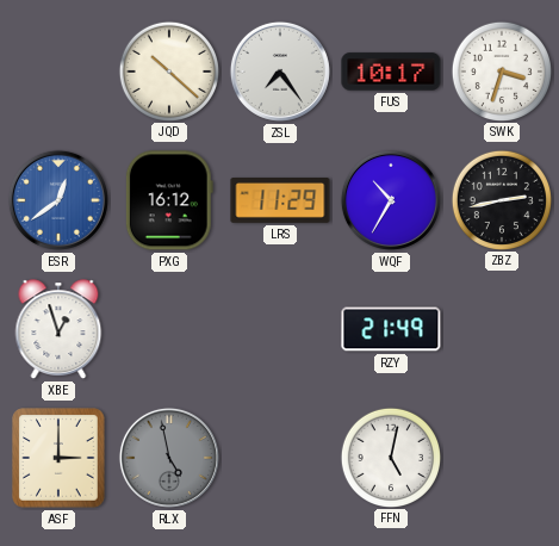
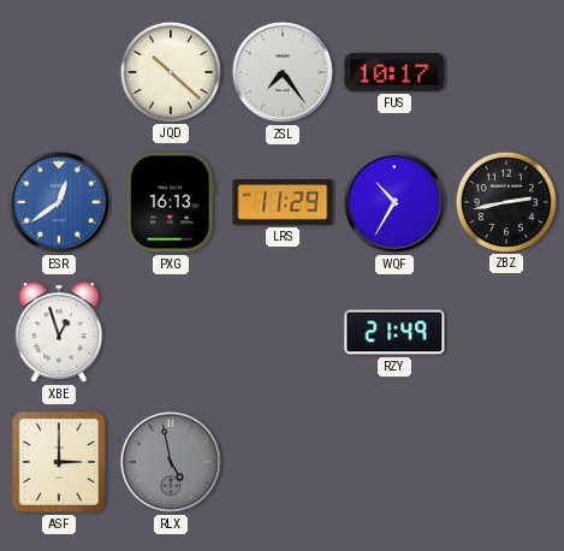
SWK: 3:33 -> none (501, 70)
PXG: 16:12 -> 16:13 (171, 202)
FFN: 5:02 -> none (390, 457)
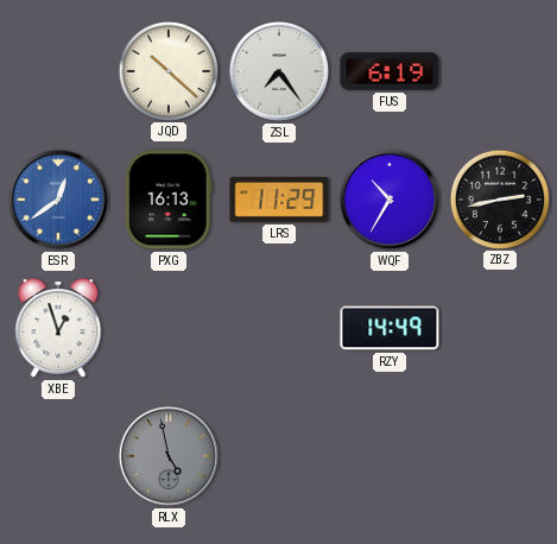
FUS: 10:17 -> 6:19 (390, 71)
RZY: 21:49 -> 14:49 (390, 328)
ASF: 3:00 -> none (59, 462)
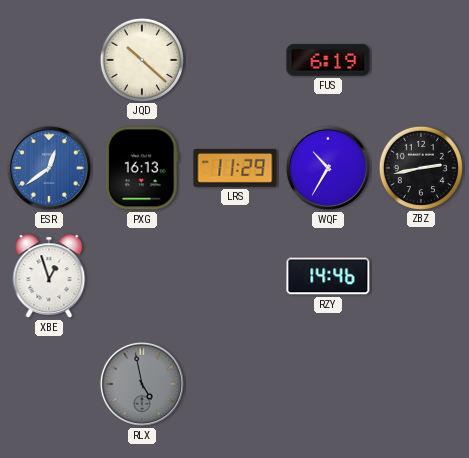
ZSL: 7:24 -> none (279, 71)
RZY: 14:49 -> 14:46 (328, 276)
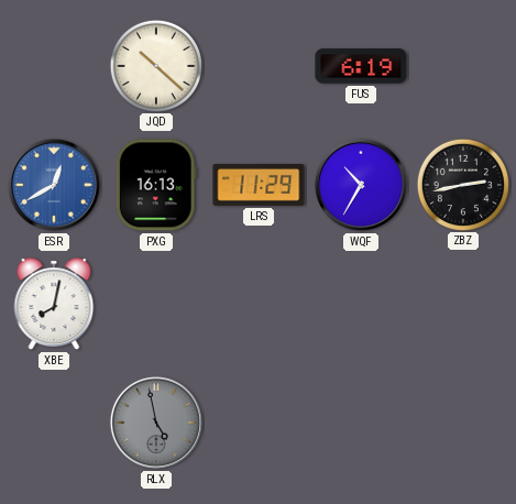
ESR: 12:39 -> 12:40 (54, 185)
XBE: 12:57 -> 8:02 (54, 304)
RZY: 14:46 -> none (328, 276)
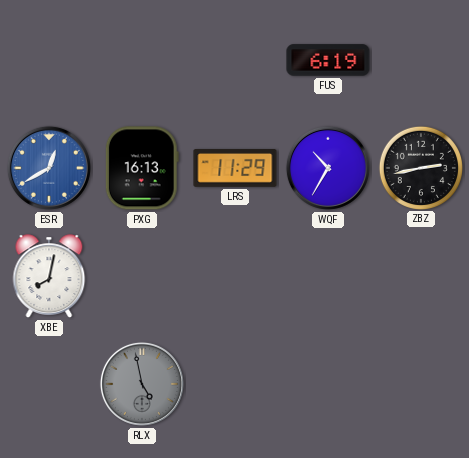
JQD: 10:22 -> none (155, 65)
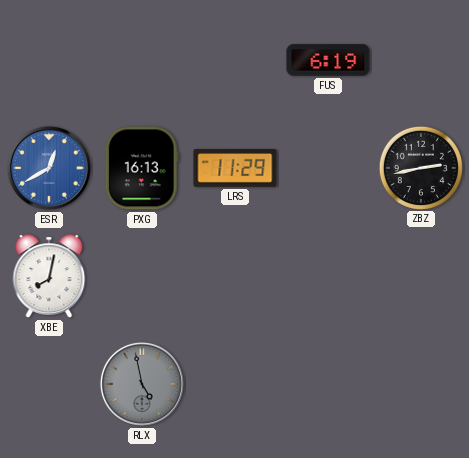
WQF: 10:35 -> none (328, 168)
